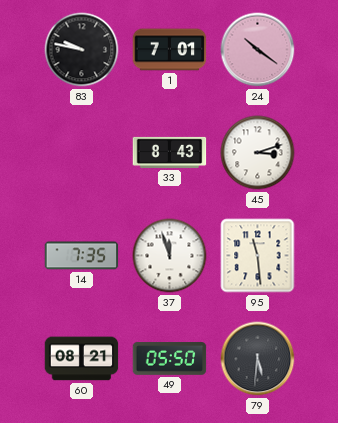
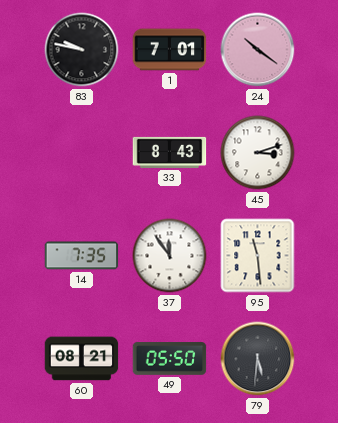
37: 11:57 -> 11:54 (170, 256)
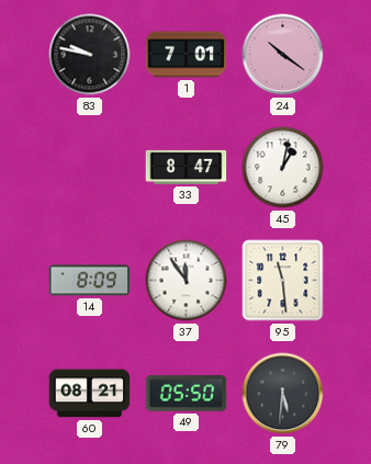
33: 8:43 -> 8:47 (187, 167)
45: 3:12 -> 1:02 (283, 168)
14: 7:35 -> 8:09 (90, 281)
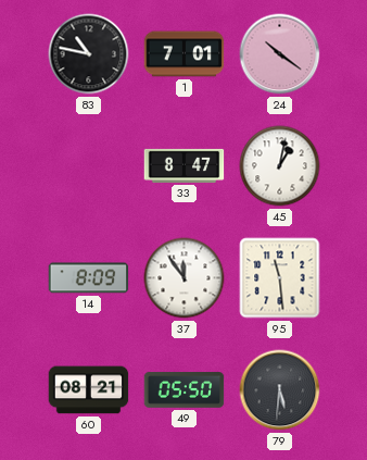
83: 9:47 -> 10:47 (89, 54)
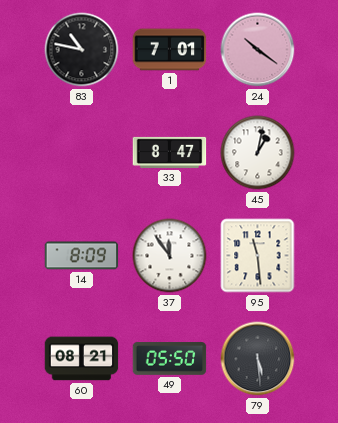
79: 5:31 -> 5:29 (258, 359)
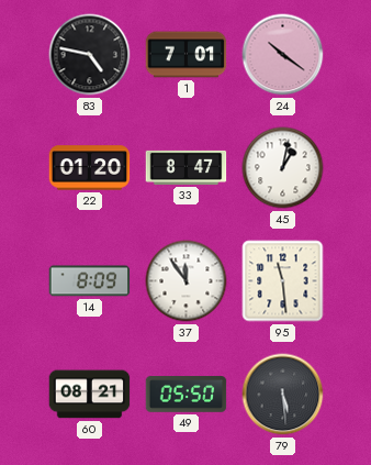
83: 10:47 -> 4:47 (90, 55)
22: none -> 01:20 (90, 168)
